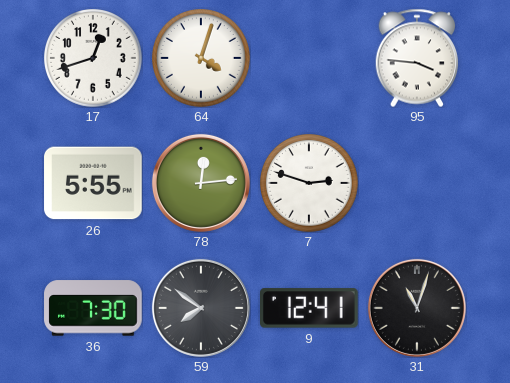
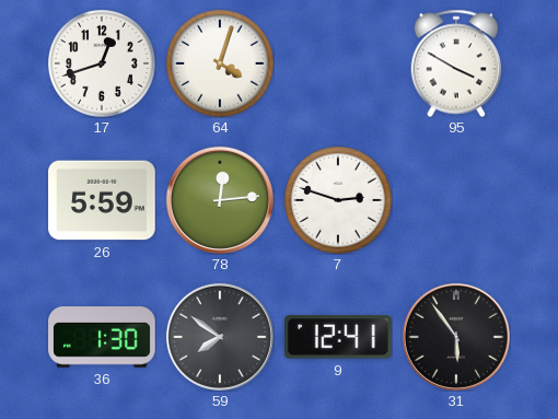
95: 3:46 -> 3:50 (456, 63)
26: 5:55 -> 5:59 (102, 200)
36: 7:30 -> 1:30 (102, 337)
31: 11:03 -> 5:54 (456, 337)
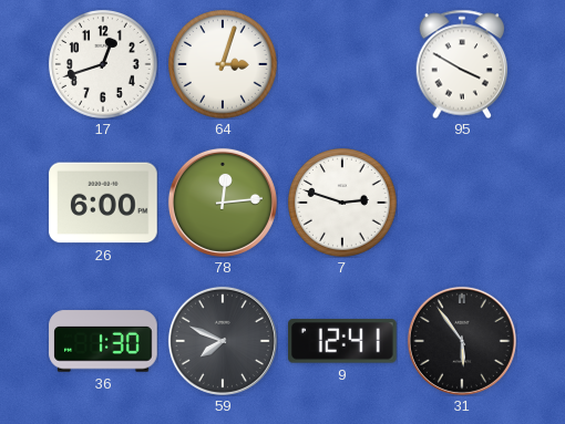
64: 4:03 -> 3:03 (224, 65)
26: 5:59 -> 6:00 (103, 203)
59: 7:51 -> 7:49 (223, 341)
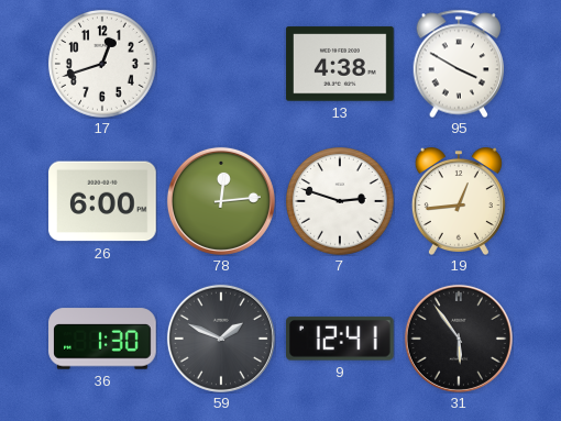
64: 3:03 -> none (224, 65)
13: none -> 4:38 (340, 64)
19: none -> 12:44 (459, 201)
59: 7:49 -> 1:49 (221, 339)
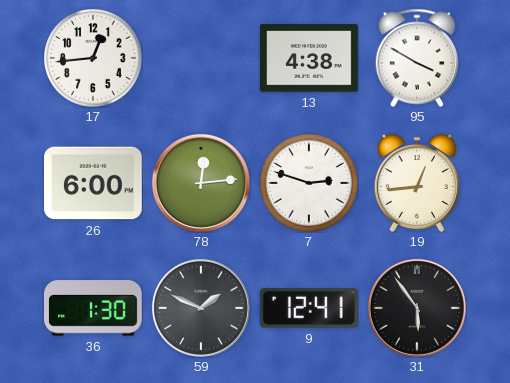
17: 12:42 -> 12:44 (94, 59)
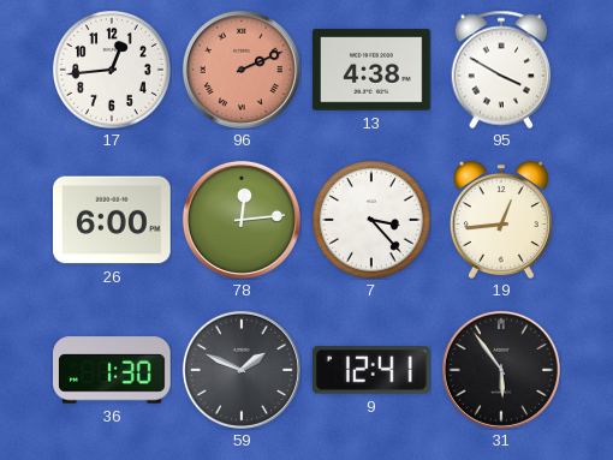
96: none -> 2:11 (242, 70)
7: 2:48 -> 3:23 (373, 221)
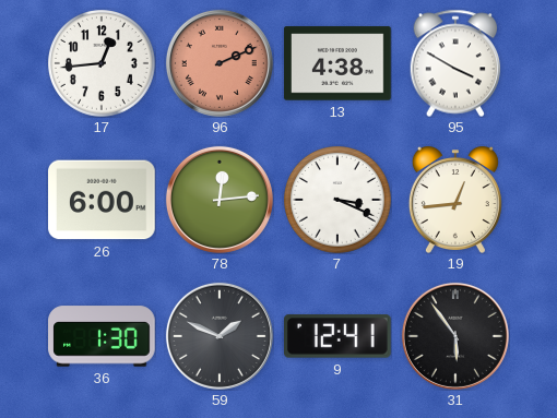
7: 3:23 -> 3:19 (339, 201)
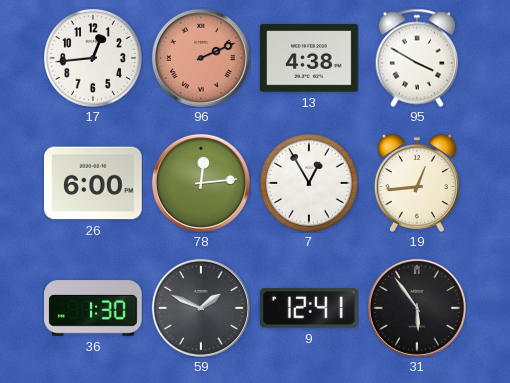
7: 3:19 -> 12:55 (310, 184)
